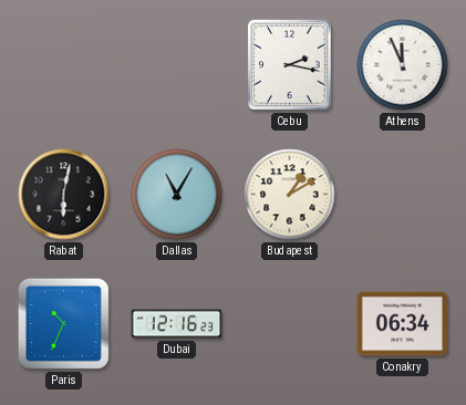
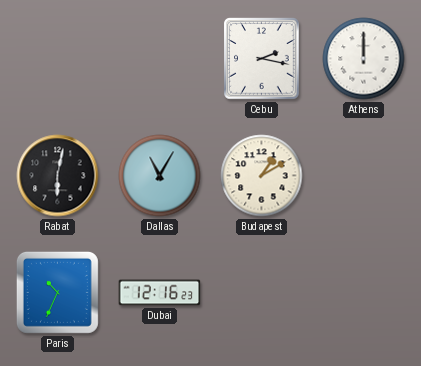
Athens: 11:56 -> 12:00 (364, 59)
Conakry: 06:34 -> none (403, 324)
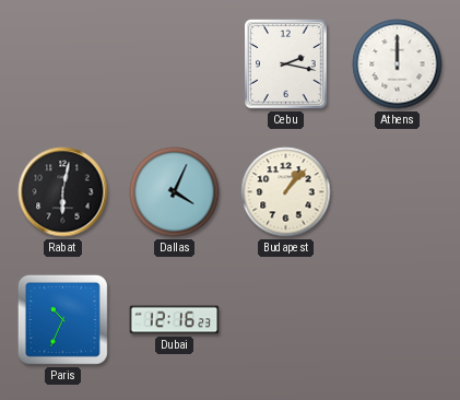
Dallas: 11:05 -> 4:04 (175, 192)
Budapest: 1:10 -> 1:07 (286, 192)
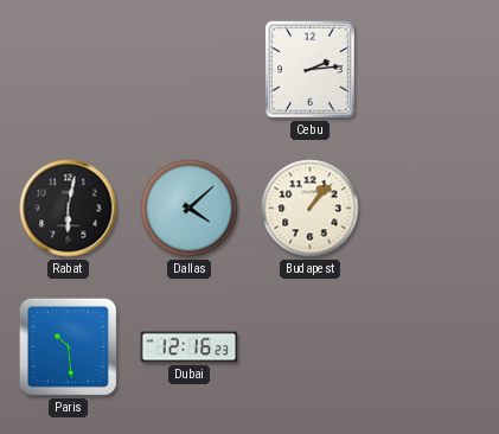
Cebu: 2:17 -> 2:14 (311, 70)
Athens: 12:00 -> none (398, 64)
Dallas: 4:04 -> 4:08 (190, 209)
Paris: 10:34 -> 10:29 (68, 346)
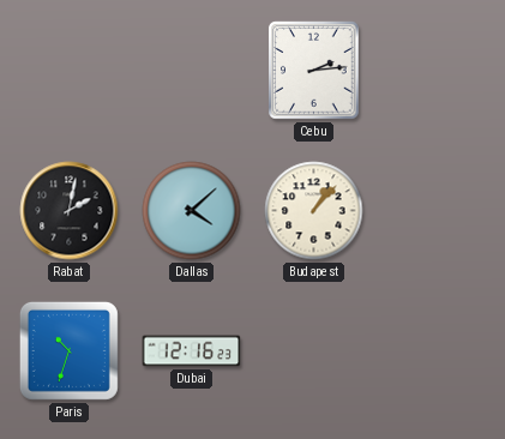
Rabat: 6:02 -> 2:02 (70, 211)
Paris: 10:29 -> 10:33 (68, 350)
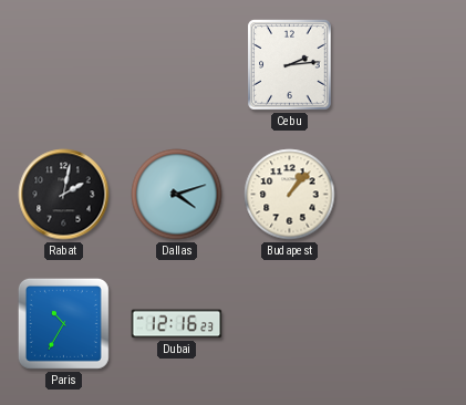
Dallas: 4:08 -> 4:12 (177, 195)
Paris: 10:33 -> 10:35 (63, 323)
